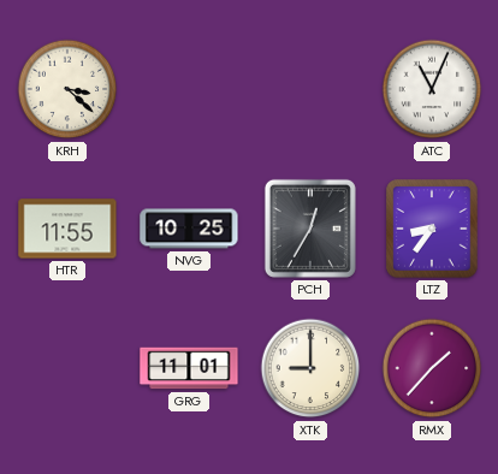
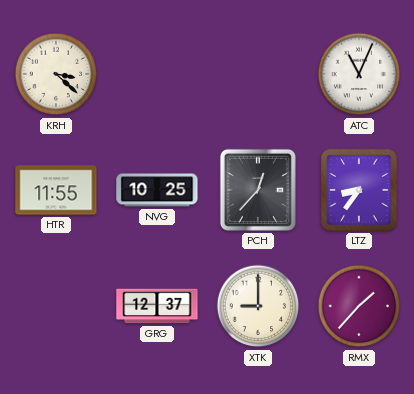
PCH: 12:35 -> 12:37 (258, 190)
GRG: 11:01 -> 12:37 (157, 306)
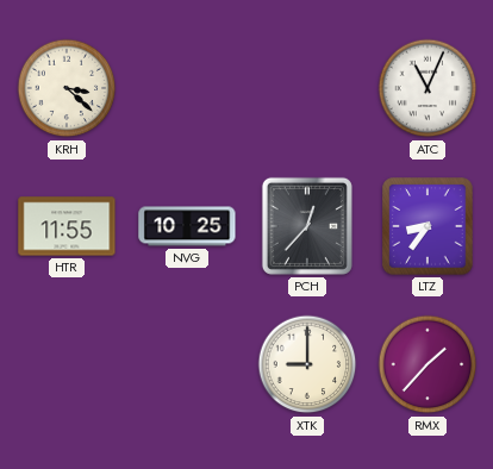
GRG: 12:37 -> none (157, 306)
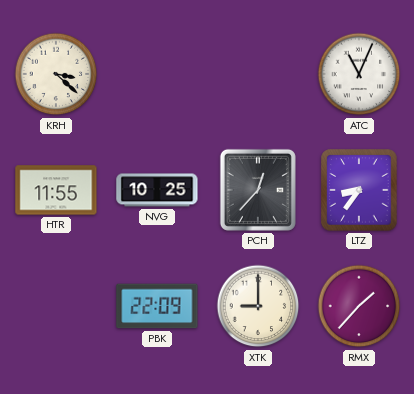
PBK: none -> 22:09 (157, 306)
